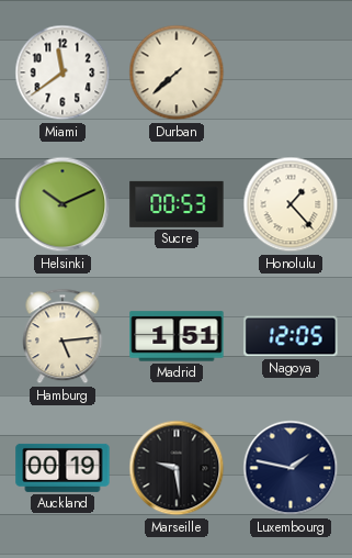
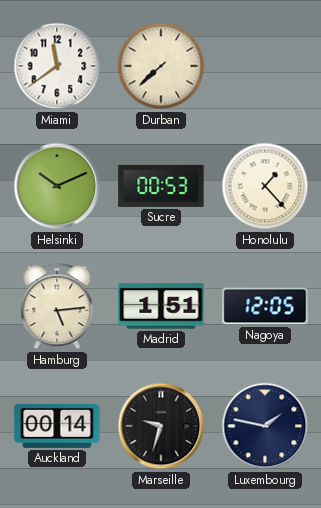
Auckland: 00:19 -> 00:14 (57, 426)
Marseille: 9:29 -> 9:33 (161, 426)
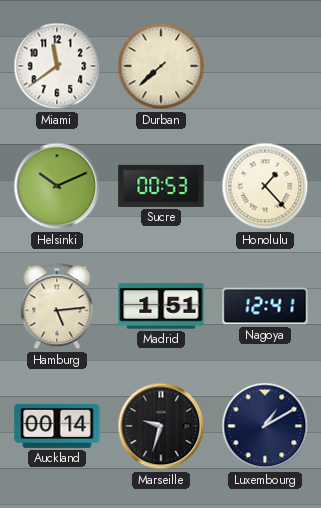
Nagoya: 12:05 -> 12:41 (265, 306)
Luxembourg: 1:47 -> 1:10 (265, 426)
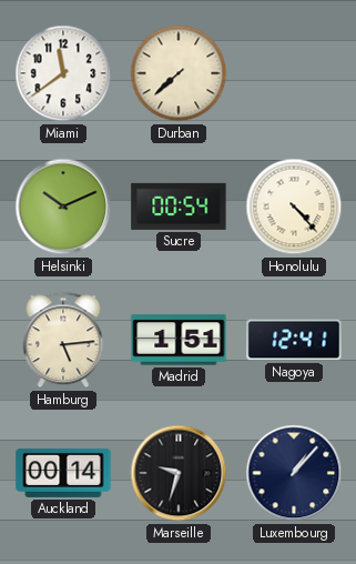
Sucre: 00:53 -> 00:54 (179, 207)
Honolulu: 1:23 -> 4:23 (294, 207)
Luxembourg: 1:10 -> 1:07 (294, 473)
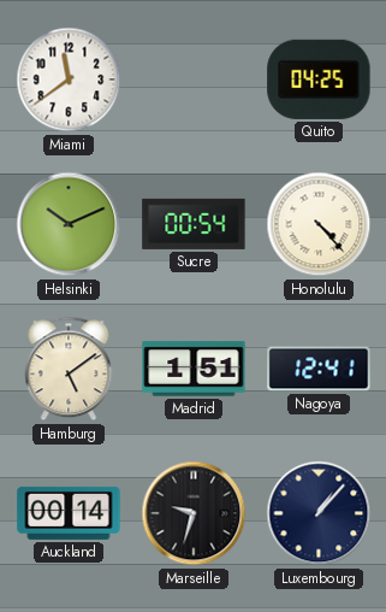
Durban: 7:38 -> none (179, 73)
Quito: none -> 04:25 (319, 80)
Hamburg: 5:14 -> 5:09 (69, 369)
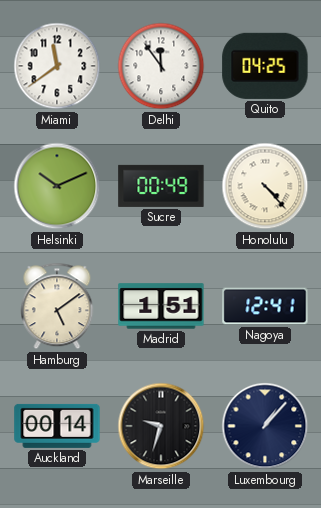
Delhi: none -> 11:54 (161, 66)
Sucre: 00:54 -> 00:49 (161, 186)
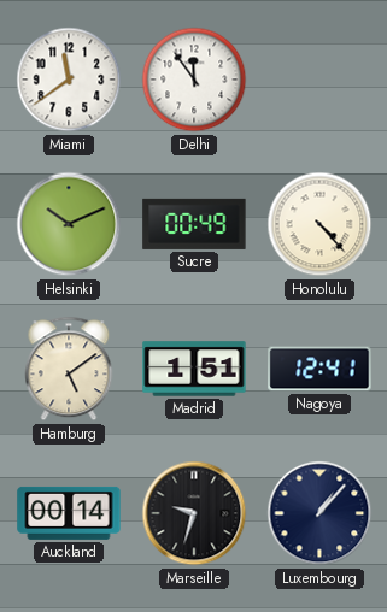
Quito: 04:25 -> none (265, 66)
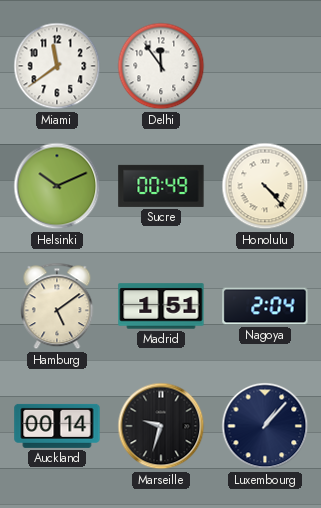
Nagoya: 12:41 -> 2:04 (265, 306)
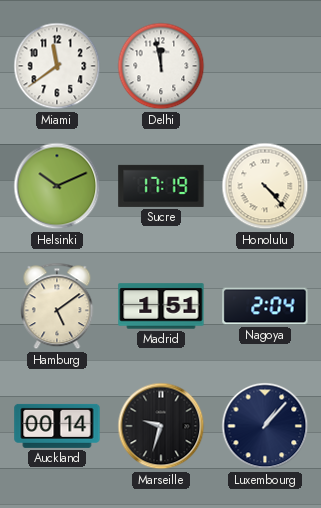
Delhi: 11:54 -> 11:58 (161, 66)
Sucre: 00:49 -> 17:19 (161, 186)
